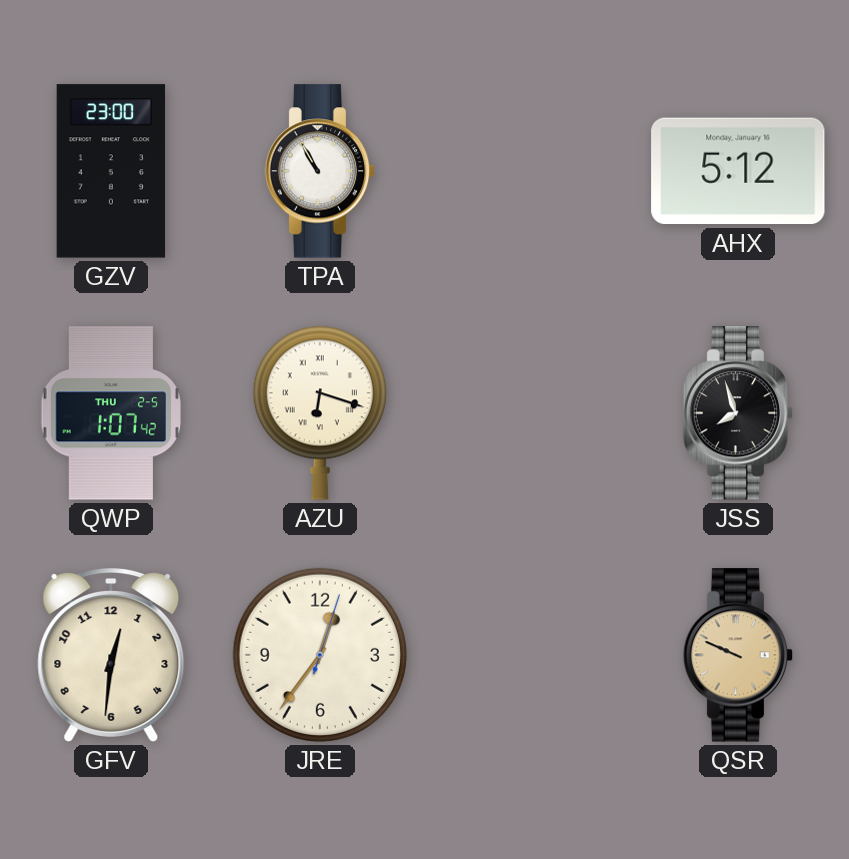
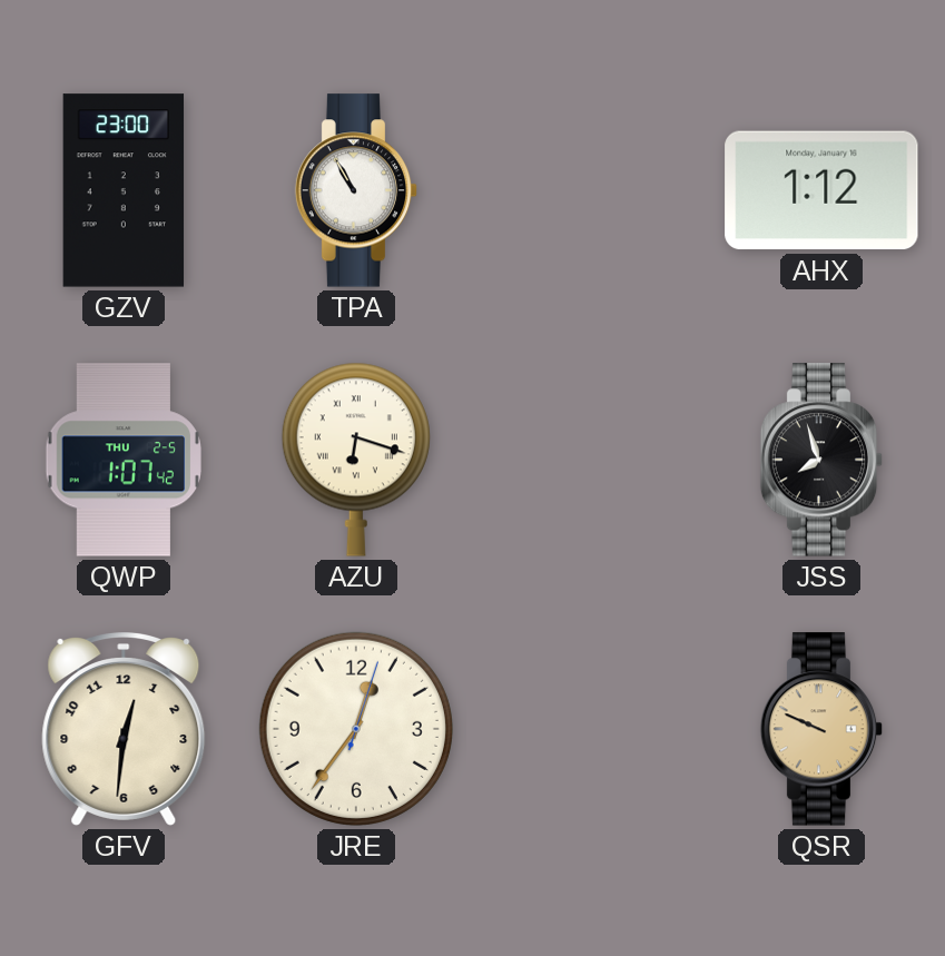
AHX: 5:12 -> 1:12 (821, 190)
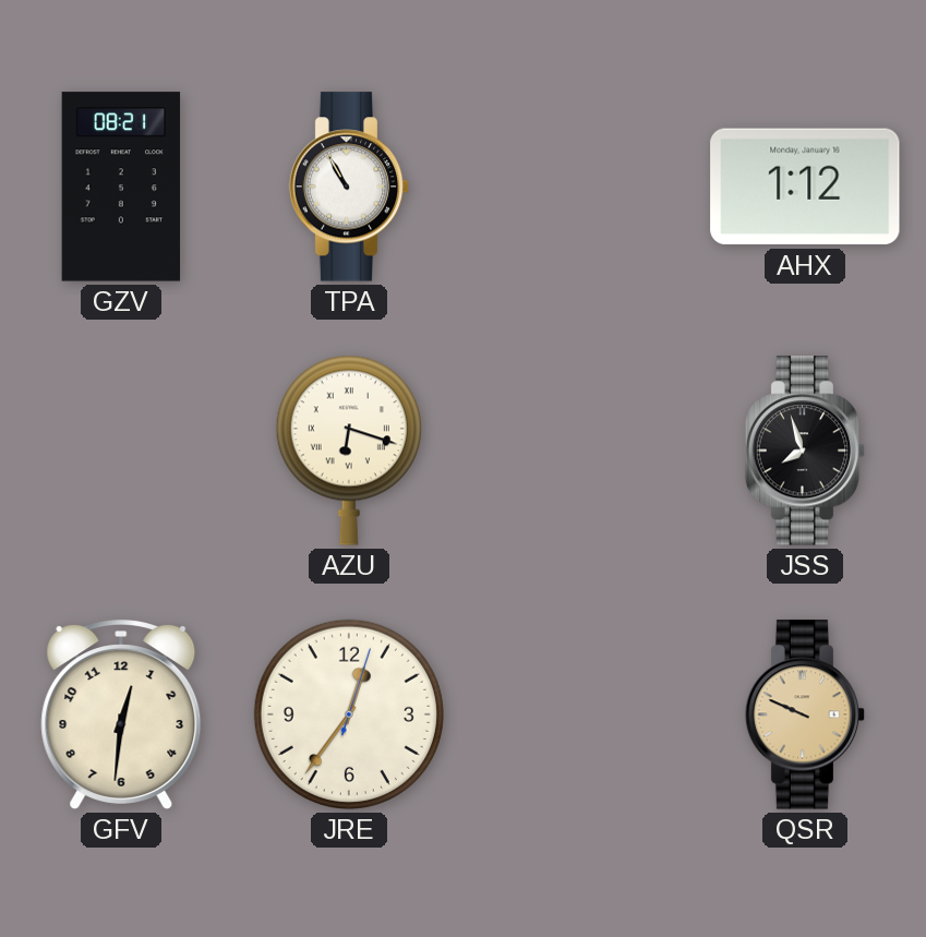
GZV: 23:00 -> 08:21 (121, 187)
QWP: 1:07 -> none (122, 460)
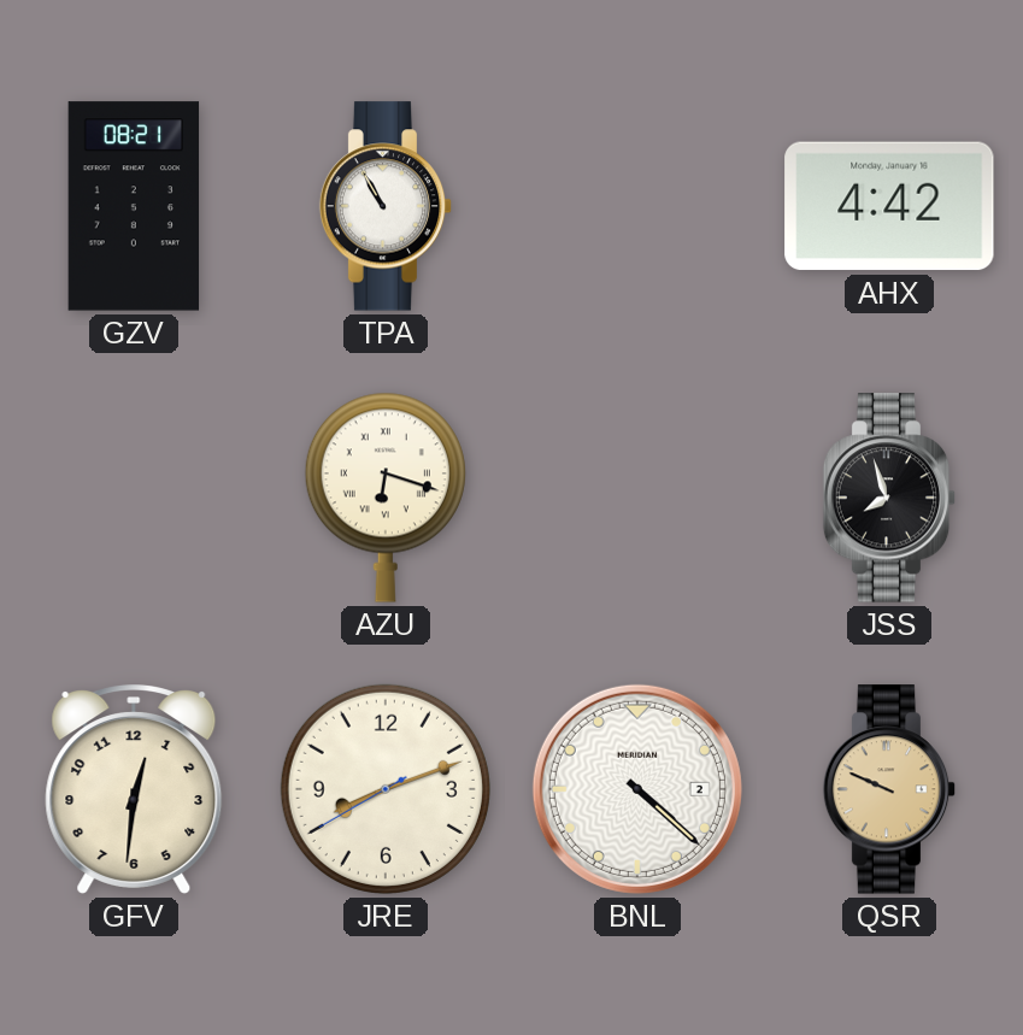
AHX: 1:12 -> 4:42 (889, 206)
JRE: 12:36 -> 8:11 (386, 789)
BNL: none -> 4:22 (637, 789)
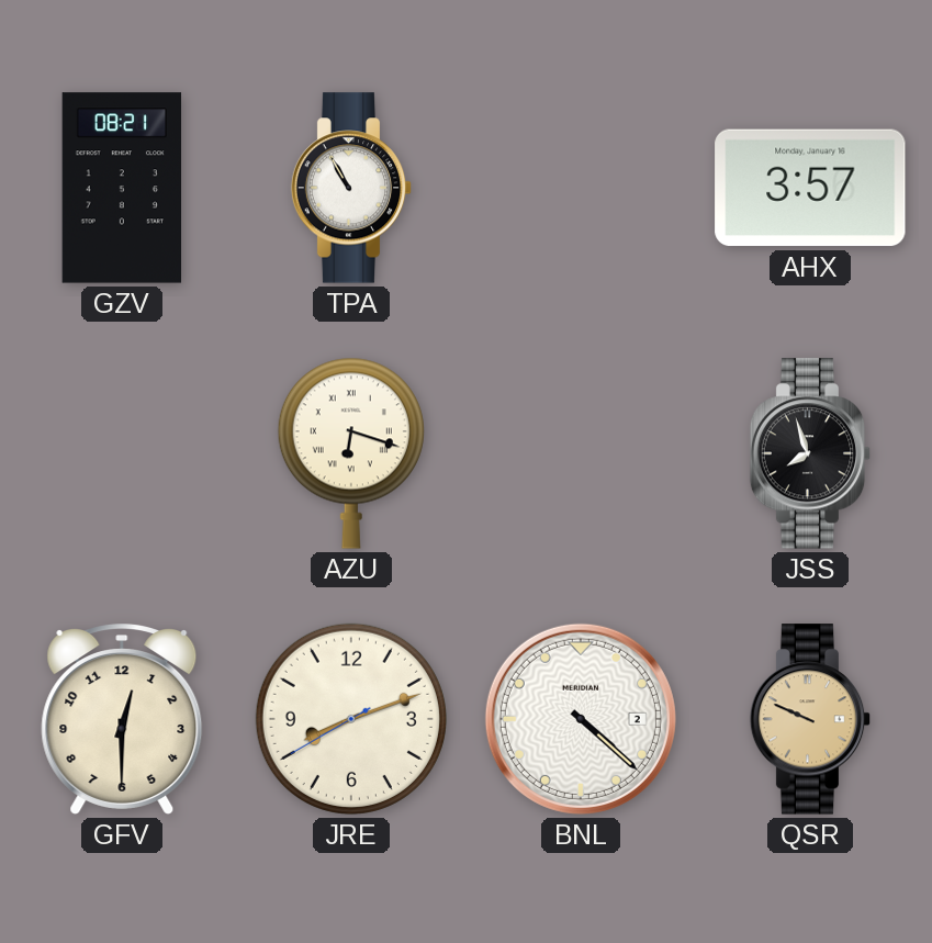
AHX: 4:42 -> 3:57 (810, 188)
GFV: 12:31 -> 12:30 (122, 720)
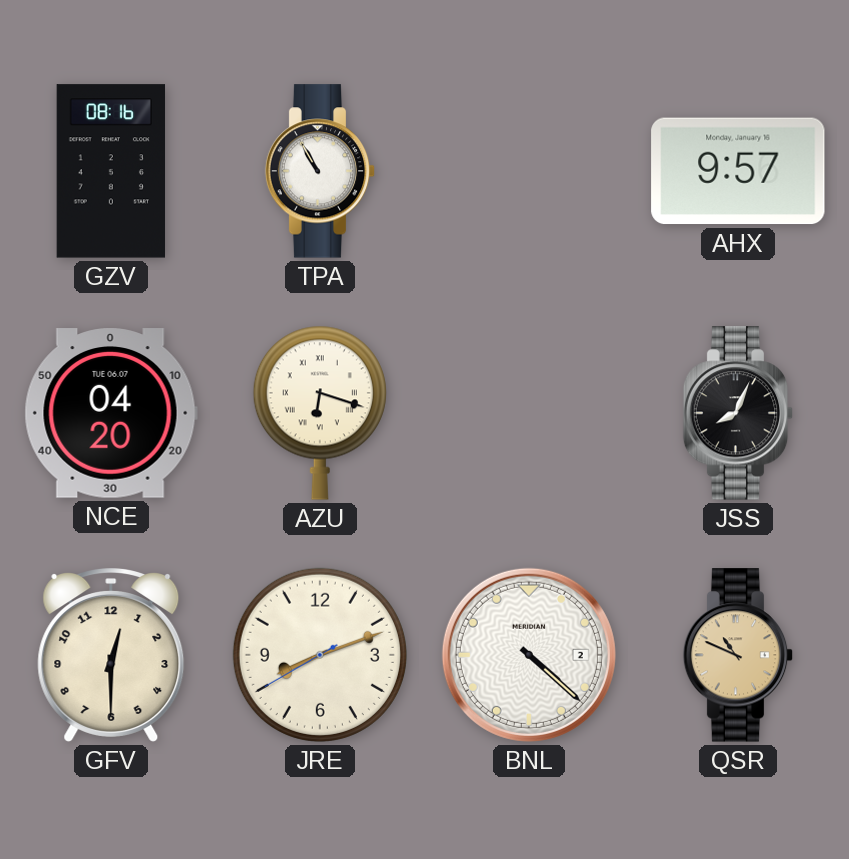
GZV: 08:21 -> 08:16 (111, 171)
AHX: 3:57 -> 9:57 (738, 171)
NCE: none -> 04:20 (111, 413)
JSS: 7:57 -> 8:04 (738, 413)
QSR: 9:49 -> 10:49 (738, 655)
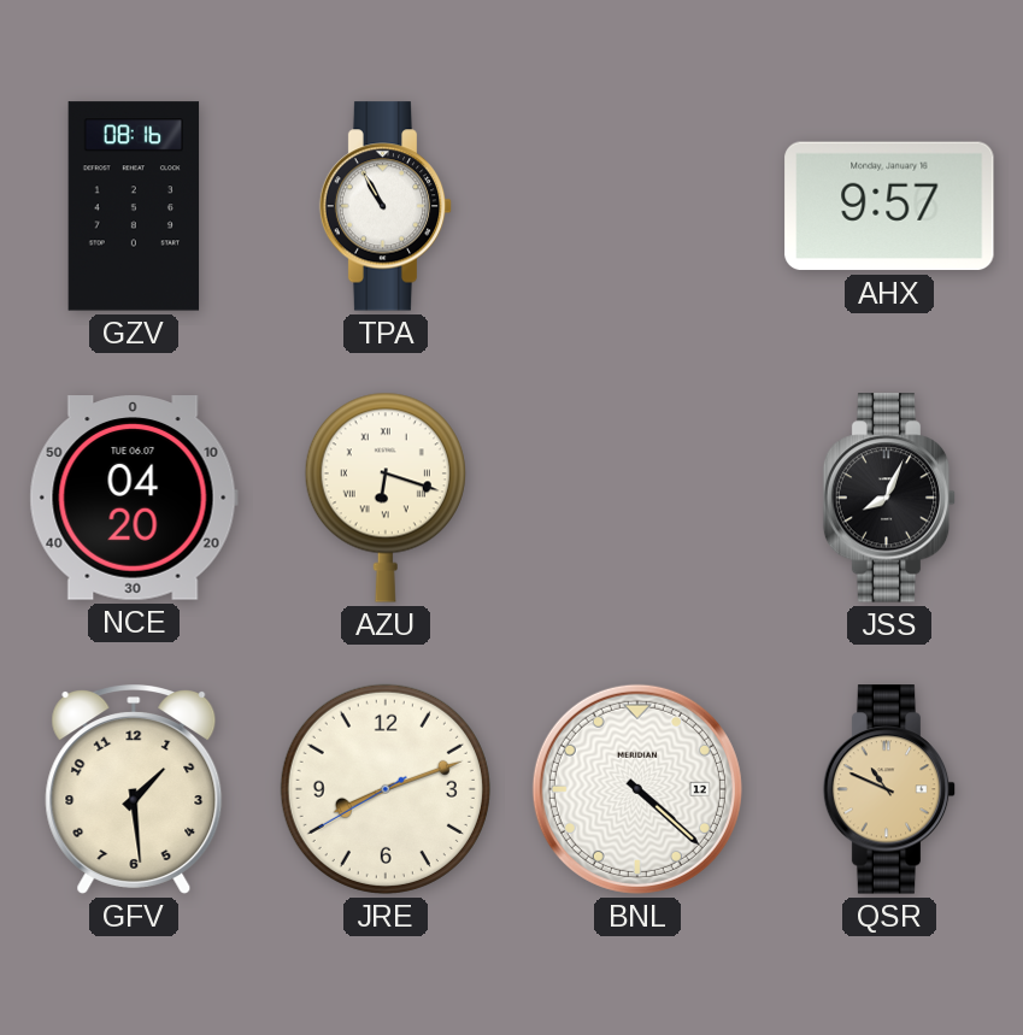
GFV: 12:30 -> 1:29 (134, 790)
BNL date: 2 -> 12 (637, 789)
